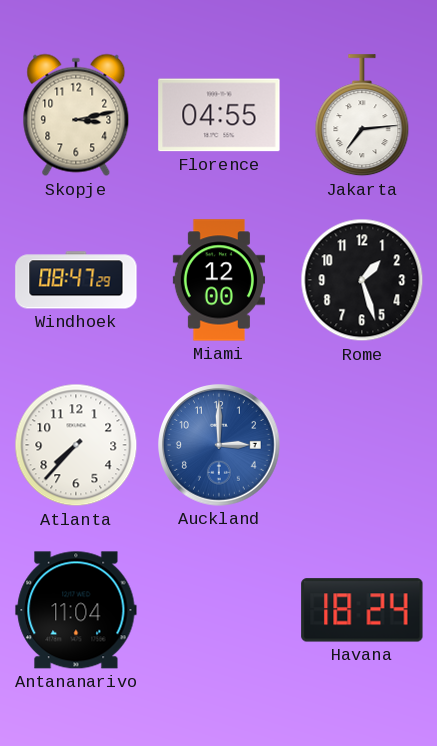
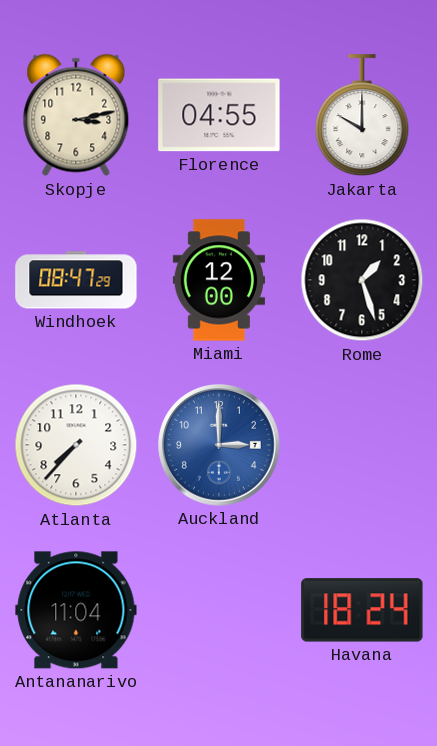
Jakarta: 7:14 -> 10:00 (362, 116)
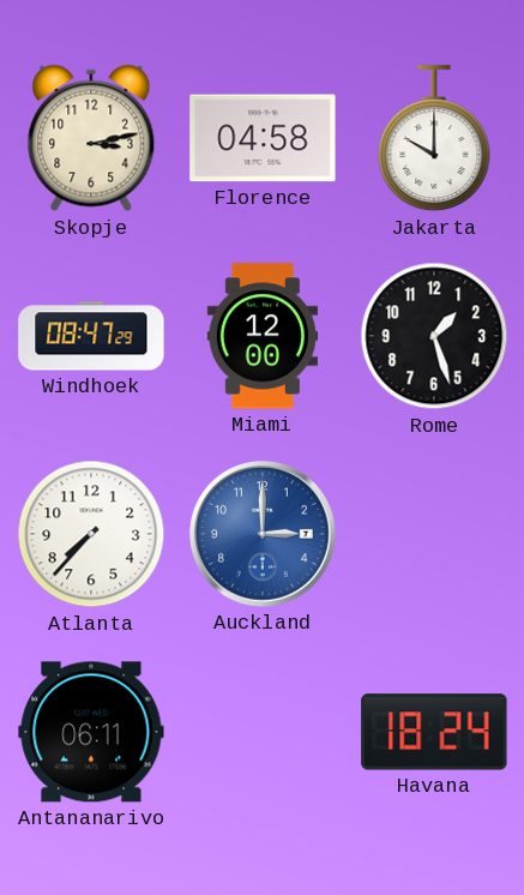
Florence: 04:55 -> 04:58 (263, 138)
Antananarivo: 11:04 -> 06:11 (91, 732)
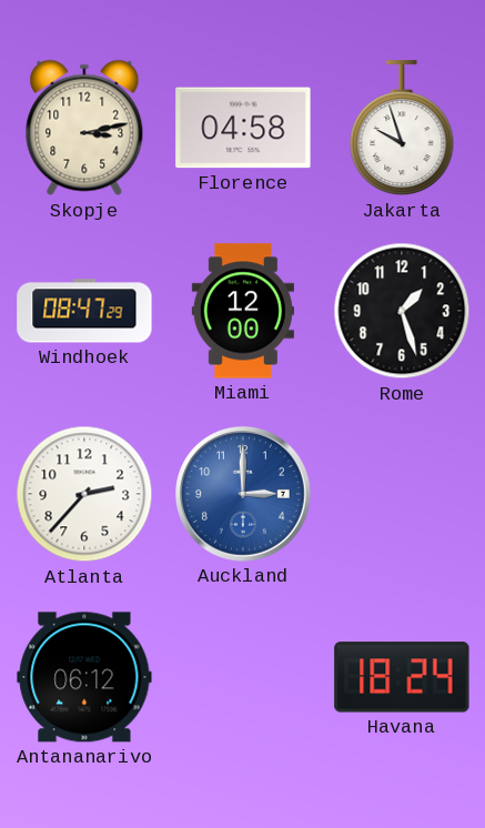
Jakarta: 10:00 -> 9:57 (402, 129)
Atlanta: 7:37 -> 2:37 (84, 494)
Antananarivo: 06:11 -> 06:12 (84, 677)
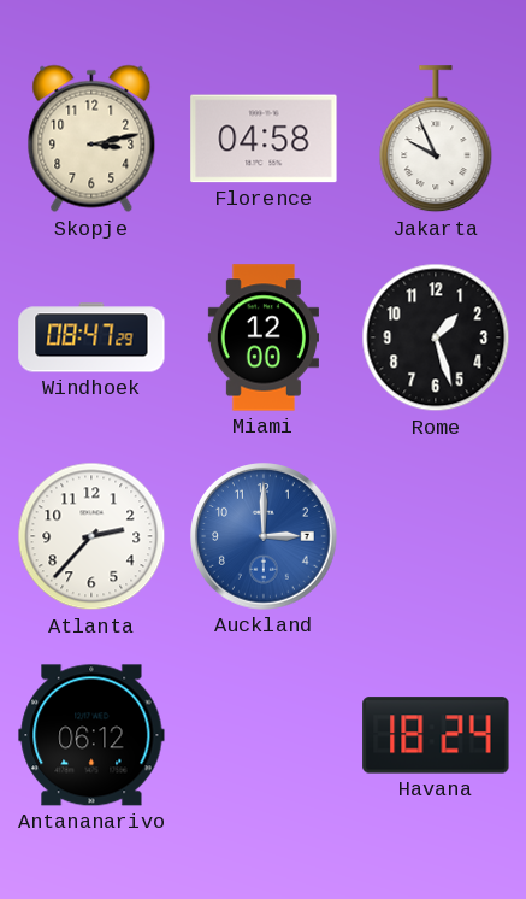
Jakarta: 9:57 -> 9:56 (436, 140)
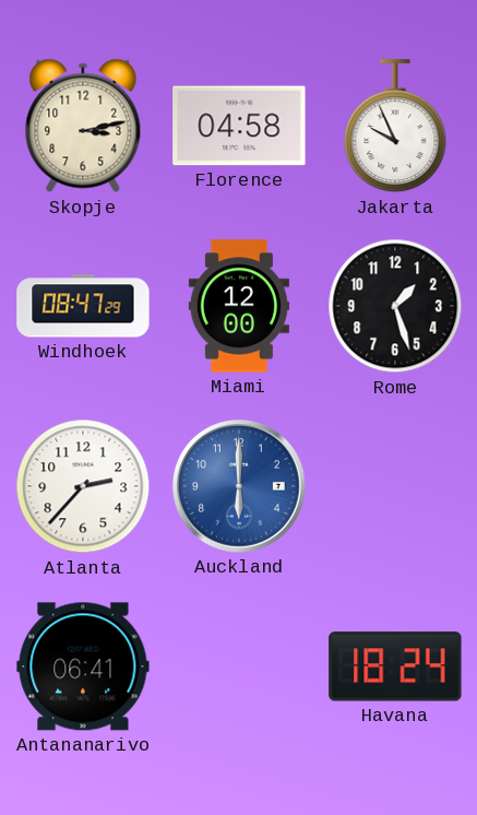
Auckland: 3:00 -> 6:00 (240, 486)
Antananarivo: 06:12 -> 06:41 (83, 666)
